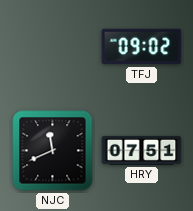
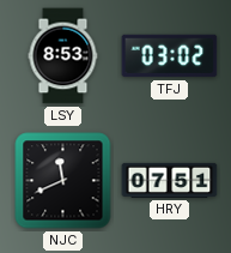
LSY: none -> 8:53 (63, 56)
TFJ: 09:02 -> 03:02 (170, 56)
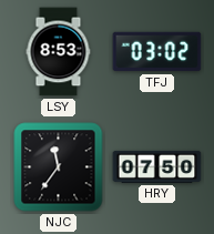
NJC: 11:41 -> 11:36 (59, 167)
HRY: 07:51 -> 07:50 (157, 166)
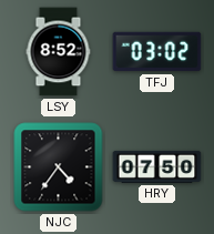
LSY: 8:53 -> 8:52 (59, 52)
NJC: 11:36 -> 4:36 (59, 167)
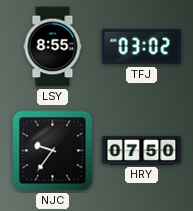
LSY: 8:52 -> 8:55 (53, 47)
NJC: 4:36 -> 9:36 (53, 151)
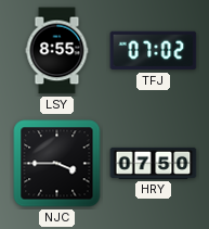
TFJ: 03:02 -> 07:02 (154, 51)
NJC: 9:36 -> 3:45 (57, 164)
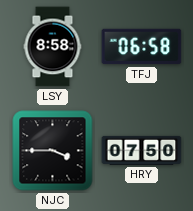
LSY: 8:55 -> 8:58 (53, 47)
TFJ: 07:02 -> 06:58 (142, 47)
